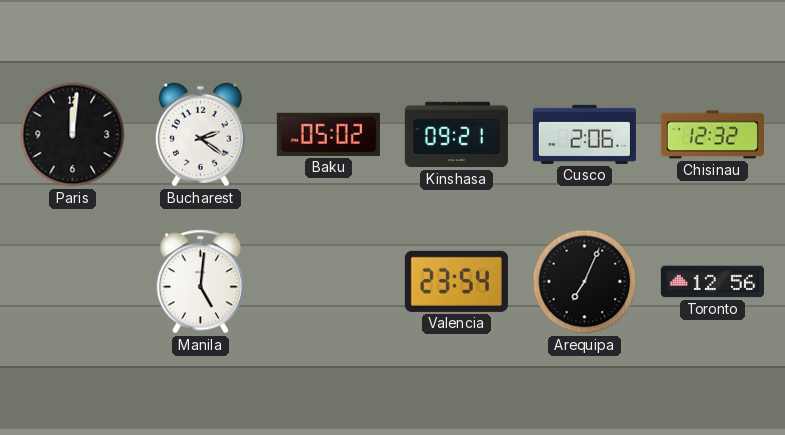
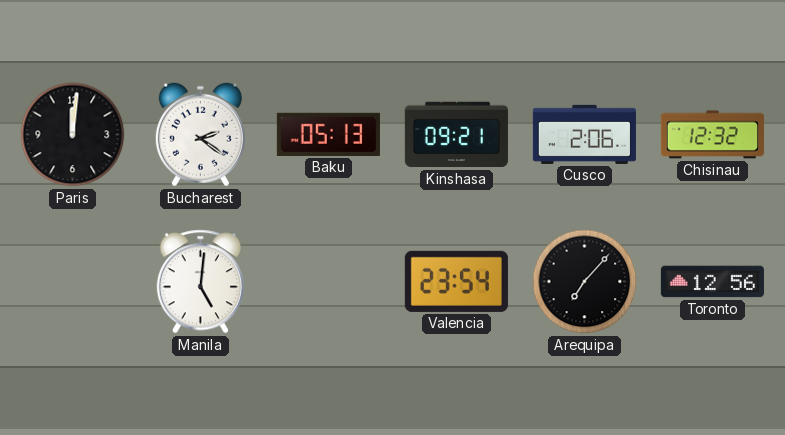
Baku: 05:02 -> 05:13 (328, 134)
Arequipa: 7:04 -> 7:07 (585, 282)
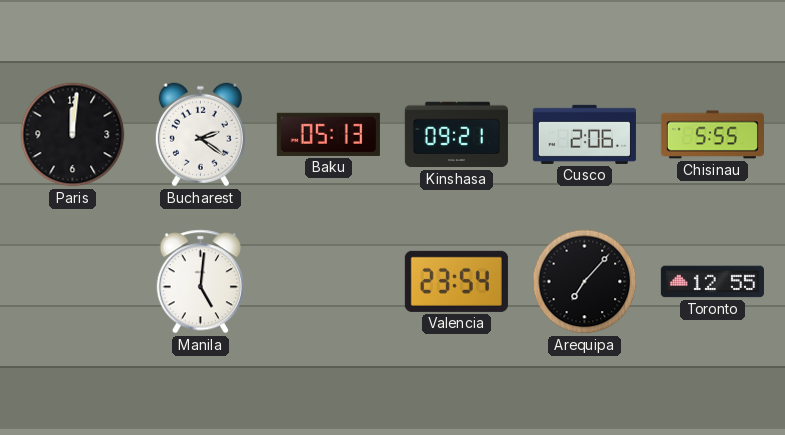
Chisinau: 12:32 -> 5:55 (712, 135)
Toronto: 12:56 -> 12:55 (712, 282)
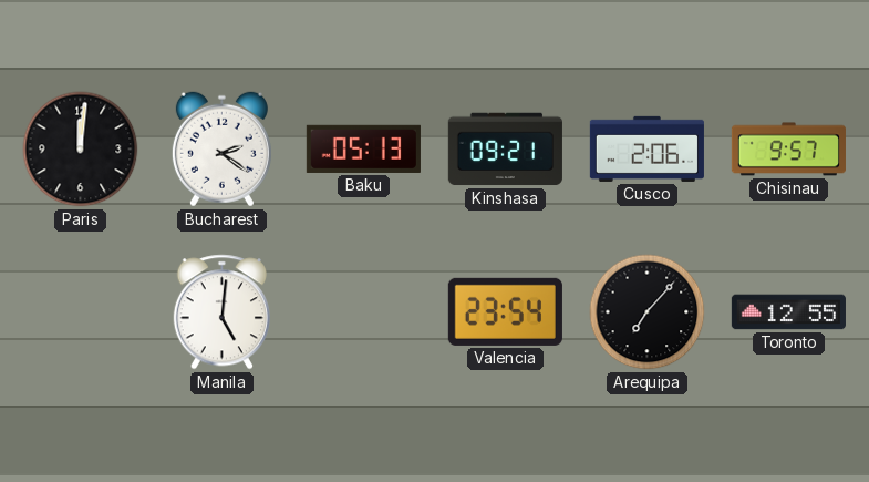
Chisinau: 5:55 -> 9:57 (788, 150)
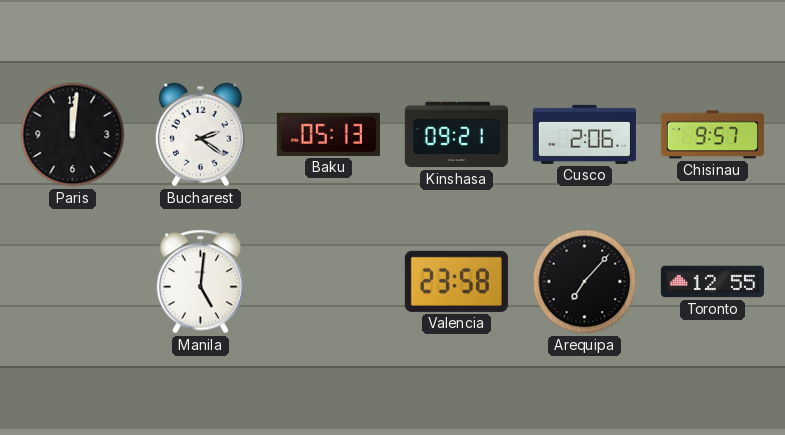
Valencia: 23:54 -> 23:58 (456, 281)
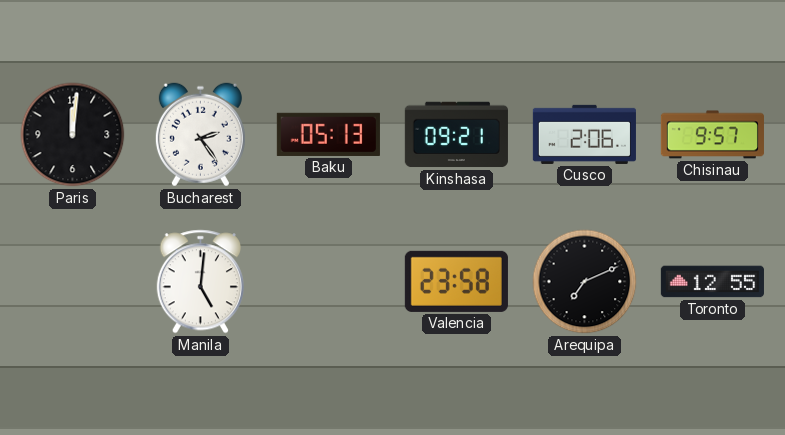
Bucharest: 2:21 -> 2:24 (200, 135)
Arequipa: 7:07 -> 7:11 (585, 282)
